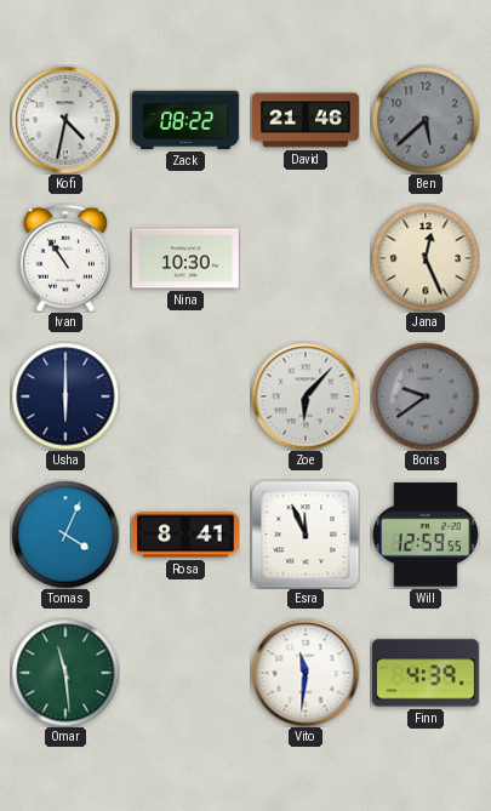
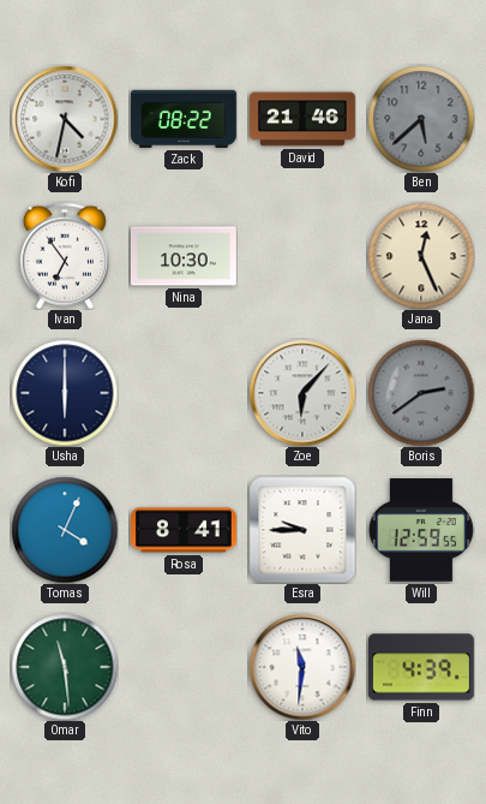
Ivan: 10:54 -> 6:54 (65, 256)
Boris: 9:39 -> 2:39 (421, 393)
Esra: 11:56 -> 9:45 (302, 530)
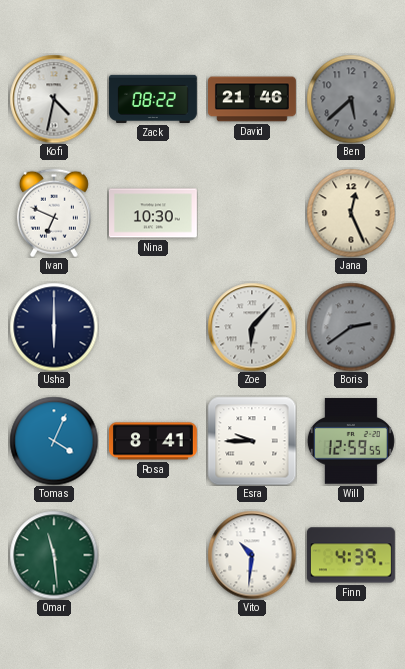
Ivan: 6:54 -> 6:49 (54, 213)
Vito: 11:31 -> 10:31 (252, 555)
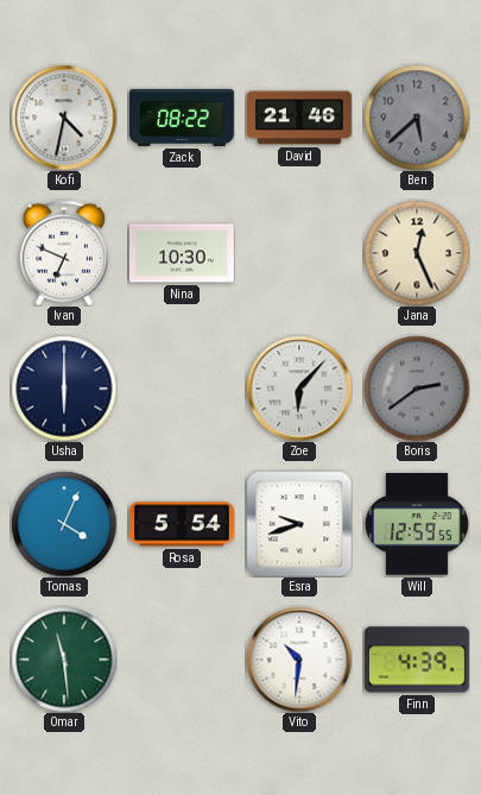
Rosa: 8:41 -> 5:54 (182, 524)
Esra: 9:45 -> 9:42 (299, 524)
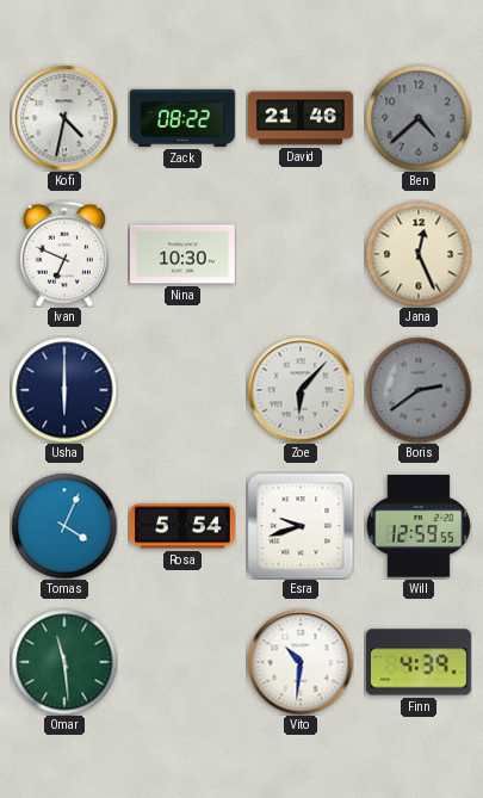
Ben: 5:38 -> 4:38 (419, 118)
